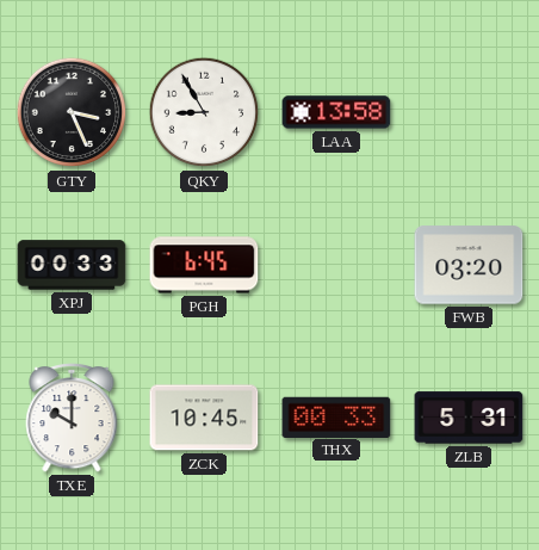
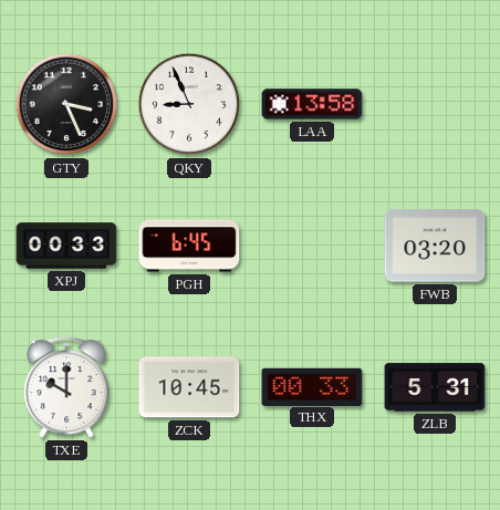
QKY: 8:55 -> 8:56 (189, 104)
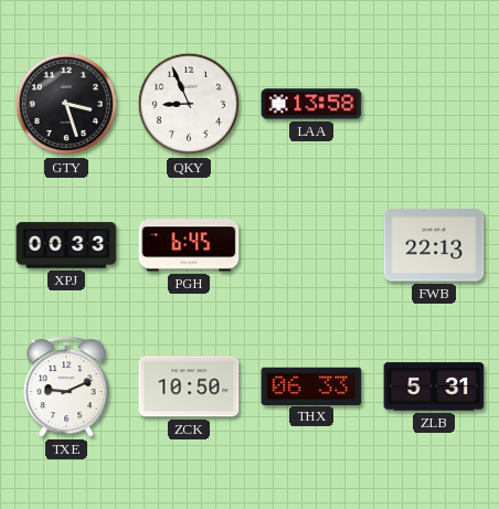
GTY: 3:26 -> 3:27 (66, 104)
FWB: 03:20 -> 22:13 (434, 245)
TXE: 10:00 -> 9:11 (66, 386)
ZCK: 10:45 -> 10:50 (189, 386)
THX: 00:33 -> 06:33 (311, 385)
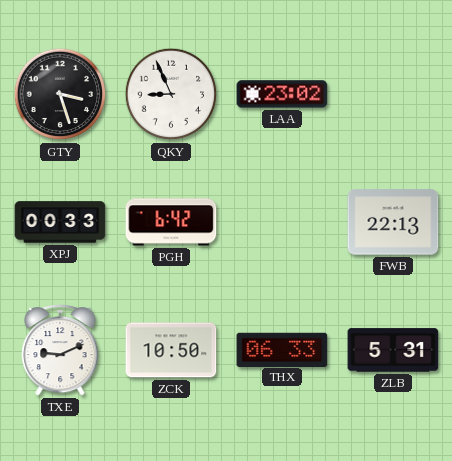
LAA: 13:58 -> 23:02 (282, 94)
PGH: 6:45 -> 6:42 (171, 222)
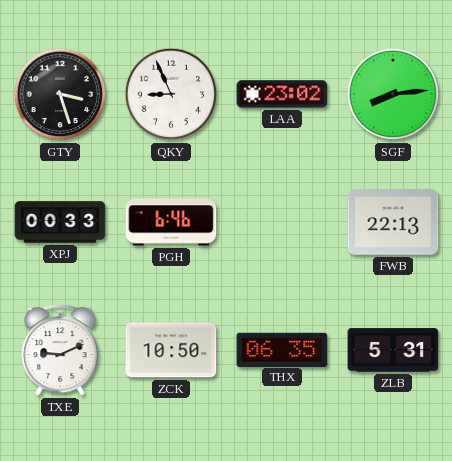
SGF: none -> 8:14 (393, 94)
PGH: 6:42 -> 6:46 (171, 222)
THX: 06:33 -> 06:35 (282, 349)
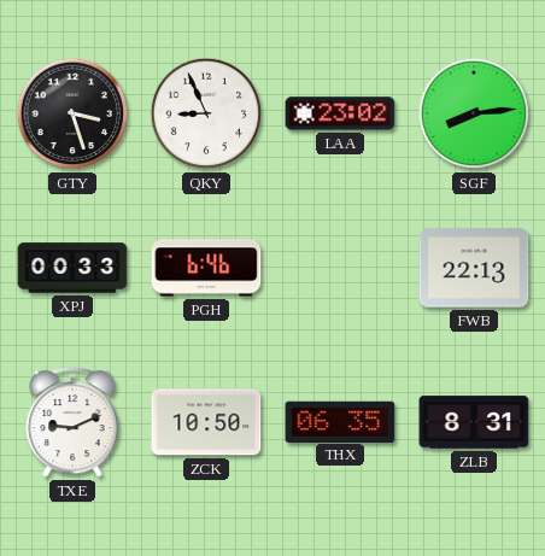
ZLB: 5:31 -> 8:31 (474, 422)
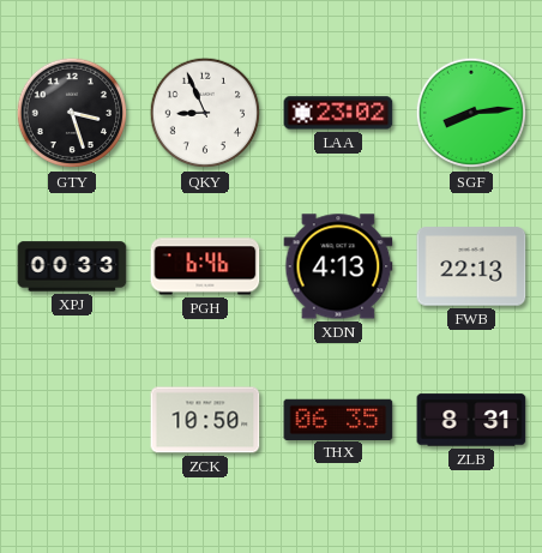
XDN: none -> 4:13 (338, 266)
TXE: 9:11 -> none (72, 422)
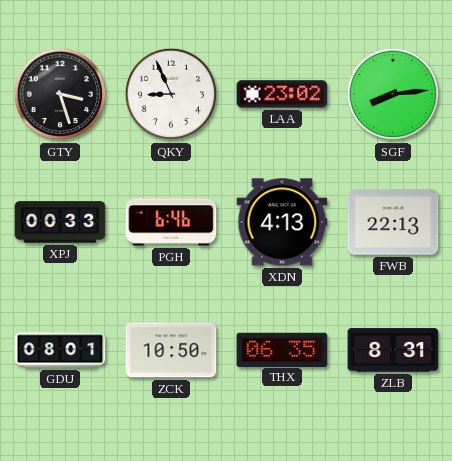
GDU: none -> 08:01 (60, 350)
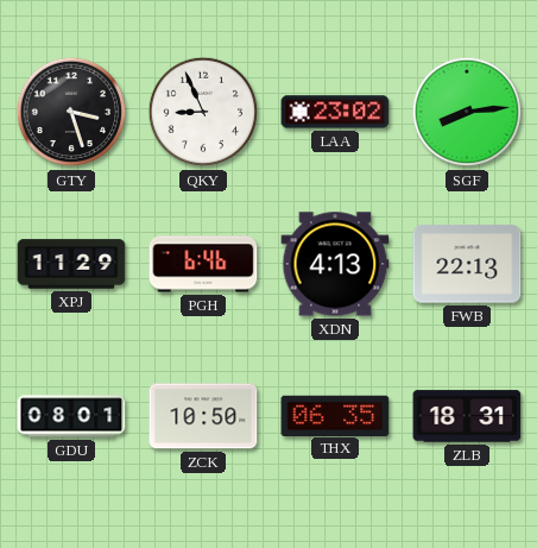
XPJ: 00:33 -> 11:29 (71, 264)
ZLB: 8:31 -> 18:31 (467, 416)
